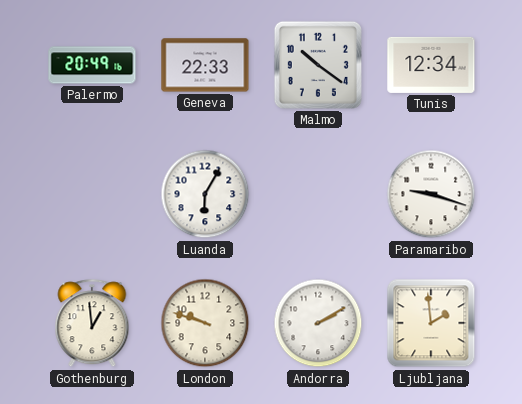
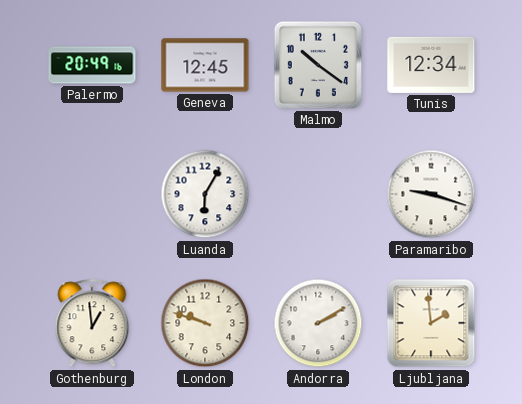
Geneva: 22:33 -> 12:45 (205, 65)
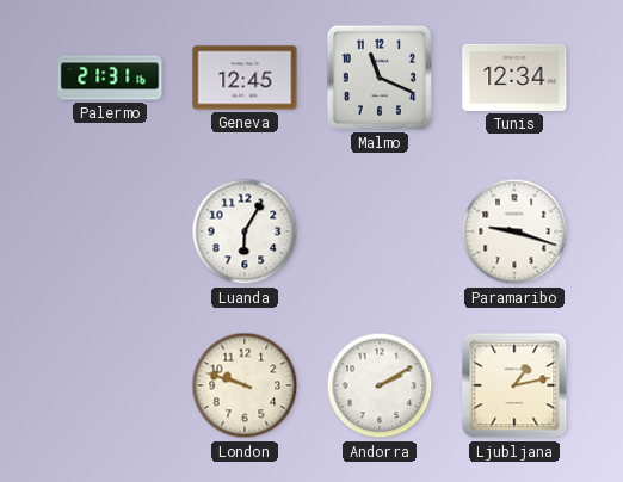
Palermo: 20:49 -> 21:31 (110, 78)
Malmo: 10:21 -> 11:19 (380, 78)
Gothenburg: 12:59 -> none (92, 324)
Ljubljana: 1:59 -> 1:13 (514, 385)
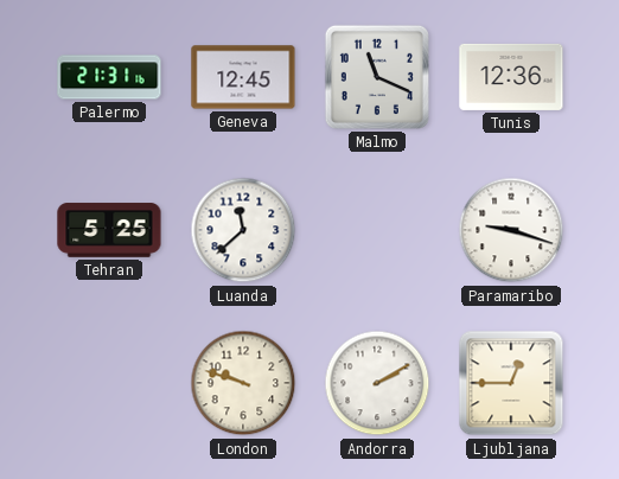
Tunis: 12:34 -> 12:36 (511, 77)
Tehran: none -> 5:25 (109, 230)
Luanda: 6:05 -> 11:38 (243, 230)
Ljubljana: 1:13 -> 12:45 (511, 383)
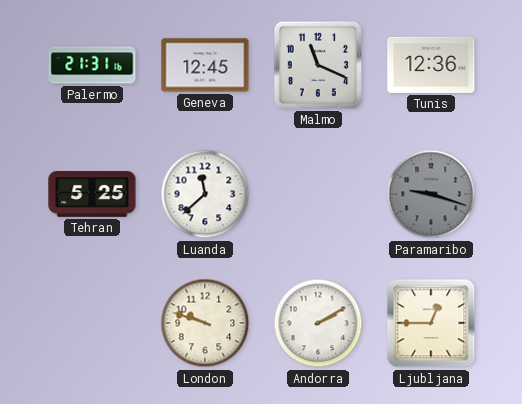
Paramaribo dial: white -> grey (431, 194)
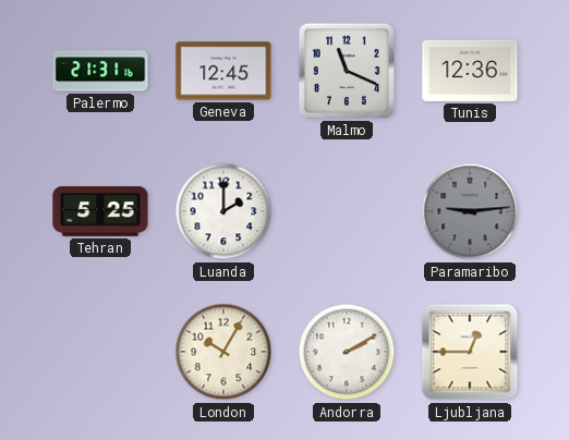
Luanda: 11:38 -> 2:00 (223, 211)
Paramaribo: 9:18 -> 9:14 (470, 211)
London: 9:48 -> 10:05 (223, 352)
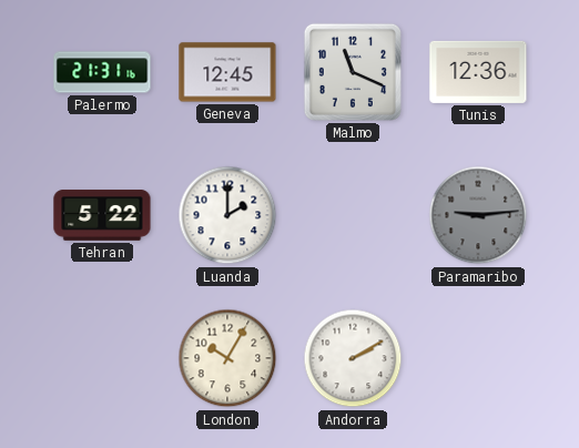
Tehran: 5:25 -> 5:22 (102, 215)
Ljubljana: 12:45 -> none (470, 352)
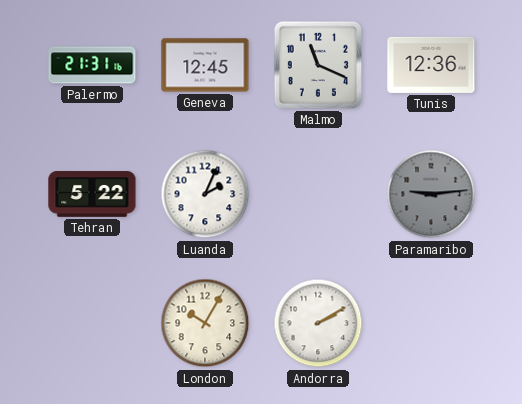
Luanda: 2:00 -> 2:04 (205, 194)
